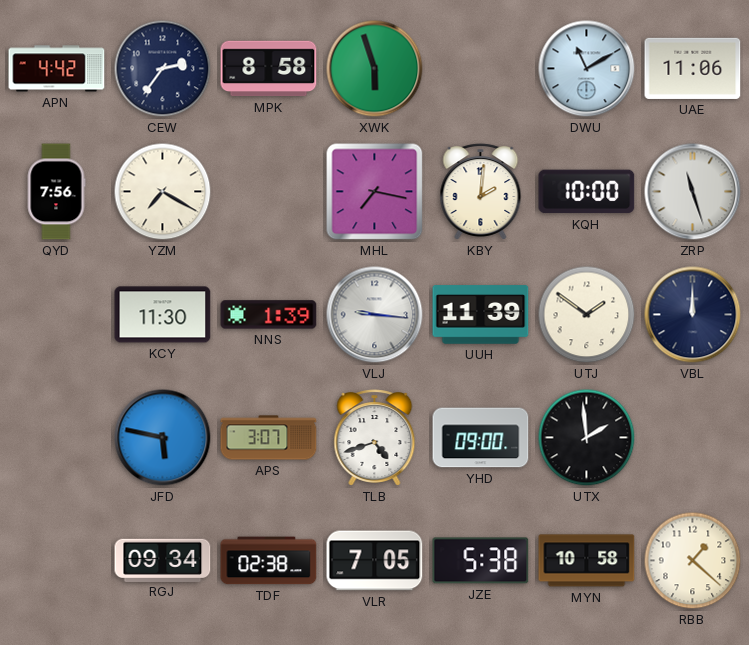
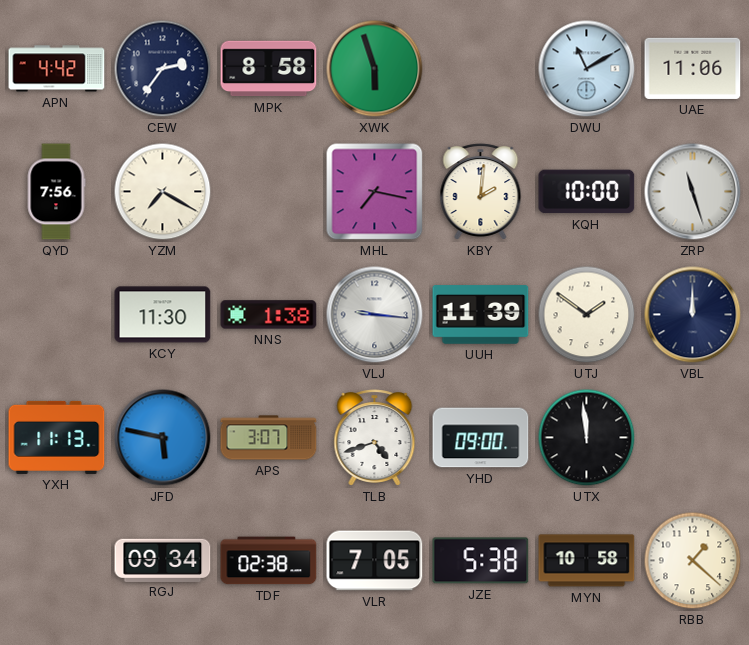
NNS: 1:39 -> 1:38 (269, 315)
YXH: none -> 11:13 (57, 437)
UTX: 1:59 -> 11:59 (587, 438)
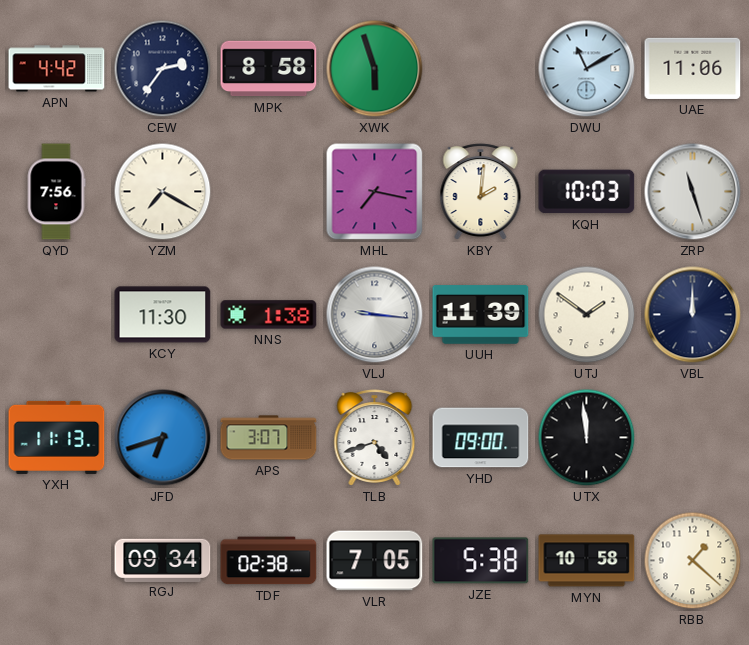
KQH: 10:00 -> 10:03 (587, 192)
JFD: 5:47 -> 6:42 (163, 438)
